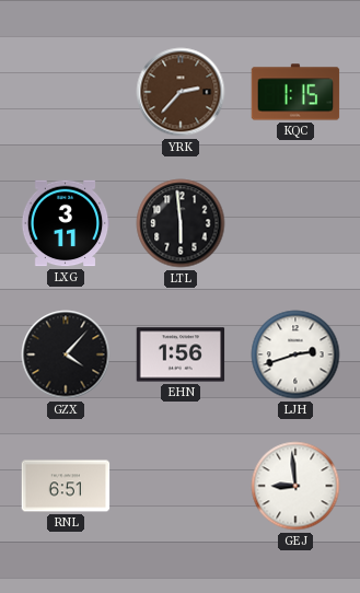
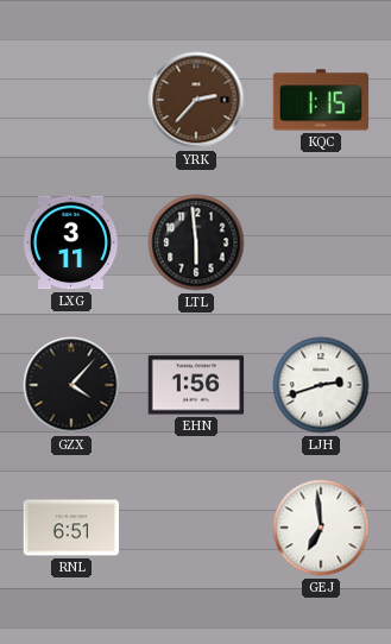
GEJ: 8:59 -> 6:59 (321, 528)
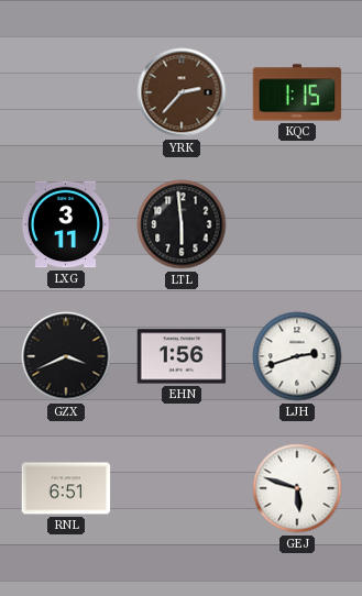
GZX: 4:07 -> 3:41 (66, 356)
GEJ: 6:59 -> 5:48 (297, 488)
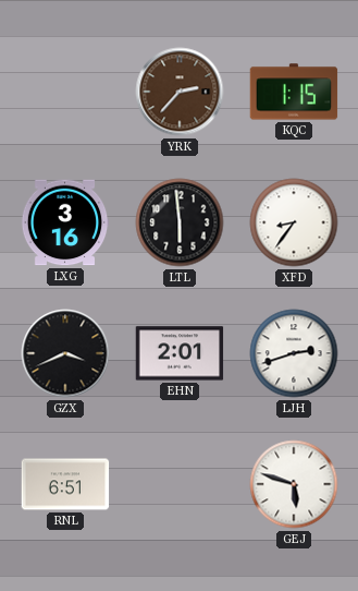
LXG: 3:11 -> 3:16 (65, 222)
XFD: none -> 8:36 (294, 222)
EHN: 1:56 -> 2:01 (180, 353)
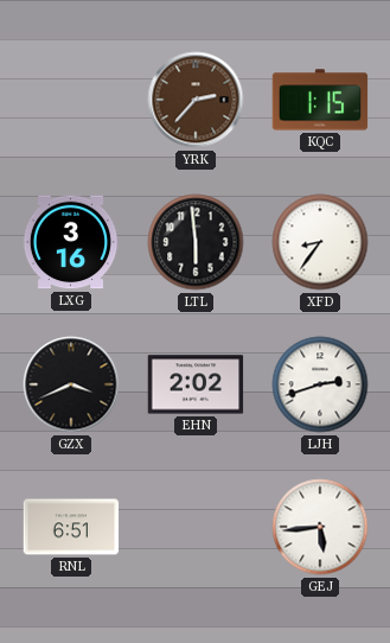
EHN: 2:01 -> 2:02 (196, 384)
GEJ: 5:48 -> 5:44 (320, 527)
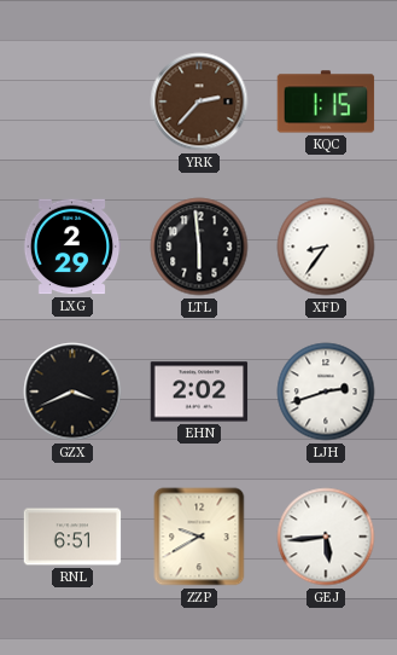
LXG: 3:16 -> 2:29 (72, 247)
ZZP: none -> 9:40 (199, 537)
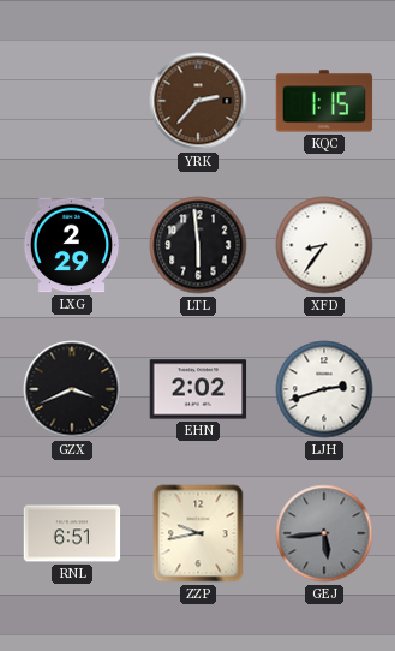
ZZP: 9:40 -> 9:43 (198, 533)
GEJ dial: white -> grey (324, 533)
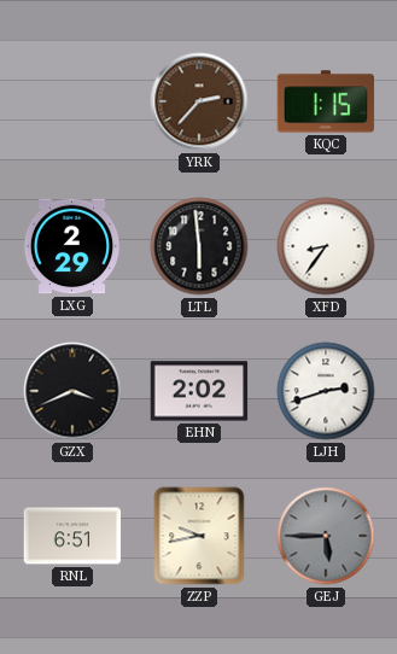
GEJ: 5:44 -> 5:45 (326, 536)
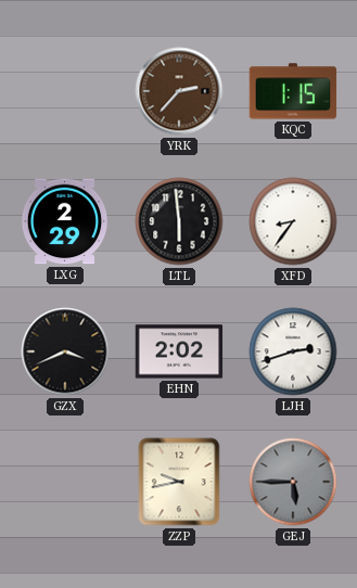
RNL: 6:51 -> none (72, 536)
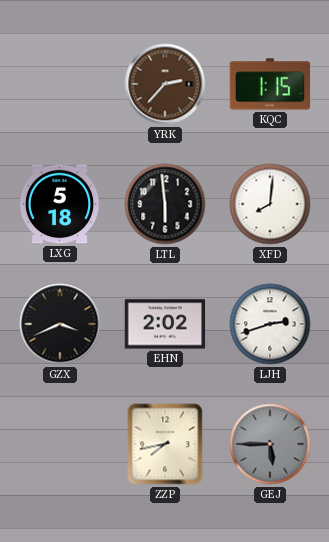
LXG: 2:29 -> 5:18 (60, 204)
XFD: 8:36 -> 8:01 (270, 204)
ZZP: 9:43 -> 7:43 (165, 444)
